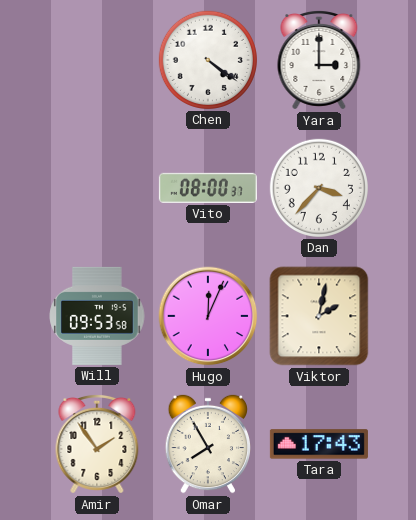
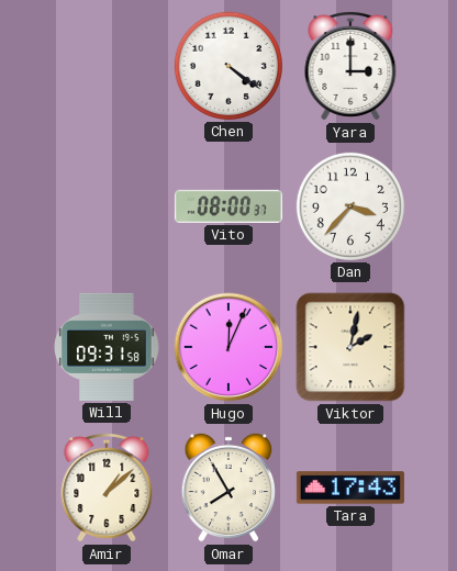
Will: 09:53 -> 09:31 (107, 347)
Amir: 1:54 -> 1:08 (107, 488)
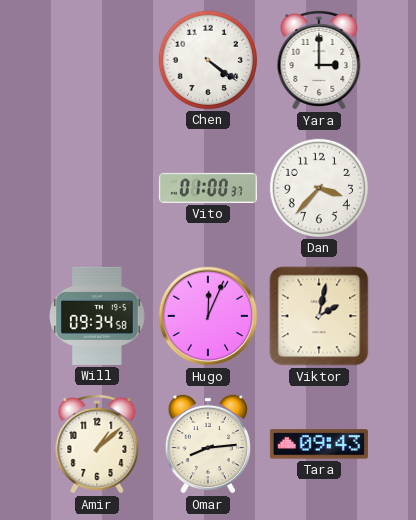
Vito: 08:00 -> 01:00 (208, 188)
Will: 09:31 -> 09:34 (97, 316)
Omar: 7:55 -> 8:14 (208, 444)
Tara: 17:43 -> 09:43 (319, 444)
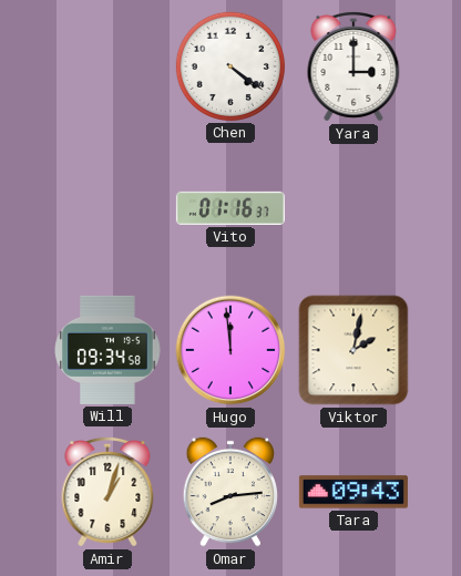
Vito: 01:00 -> 01:16 (230, 208)
Dan: 3:37 -> none (319, 188)
Hugo: 12:04 -> 11:59 (230, 350)
Amir: 1:08 -> 1:03 (107, 492)
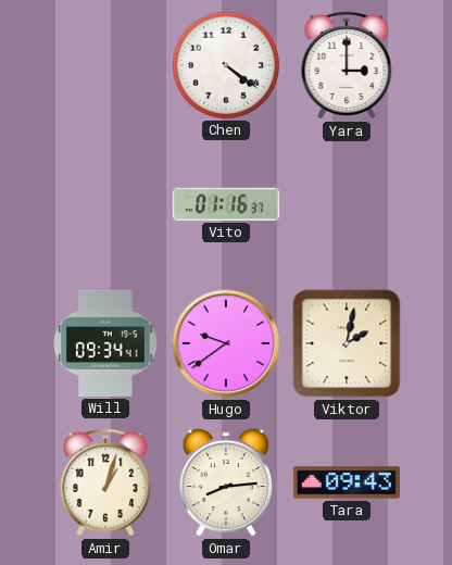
Will: 09:34:58 -> 09:34:41 (105, 343)
Hugo: 11:59 -> 9:39 (226, 343)
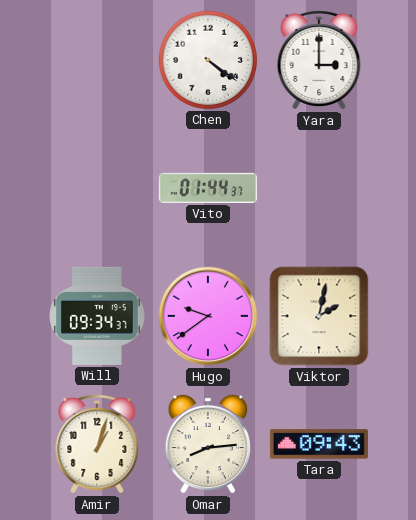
Vito: 01:16 -> 01:44 (208, 188)
Will: 09:34:41 -> 09:34:37 (97, 316)
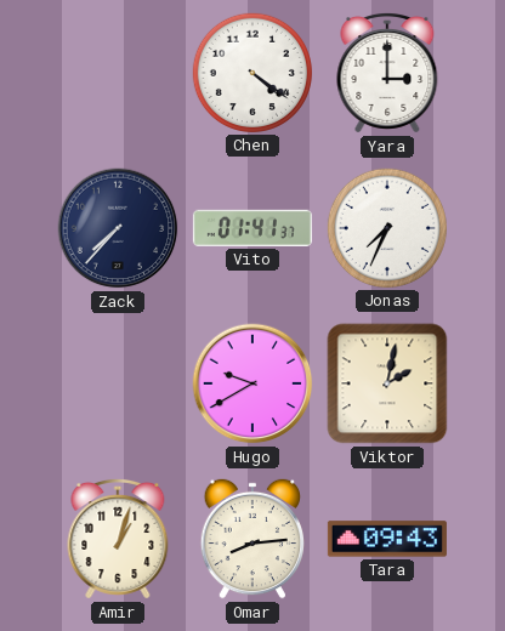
Zack: none -> 7:37 (118, 228)
Vito: 01:44 -> 01:41 (252, 228)
Jonas: none -> 7:34 (387, 228)
Will: 09:34 -> none (97, 316)
Hugo: 9:39 -> 9:40 (252, 383)
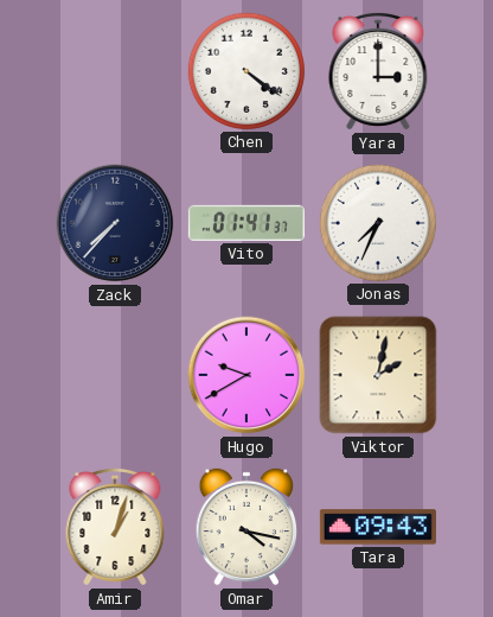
Omar: 8:14 -> 4:17 (246, 527)
